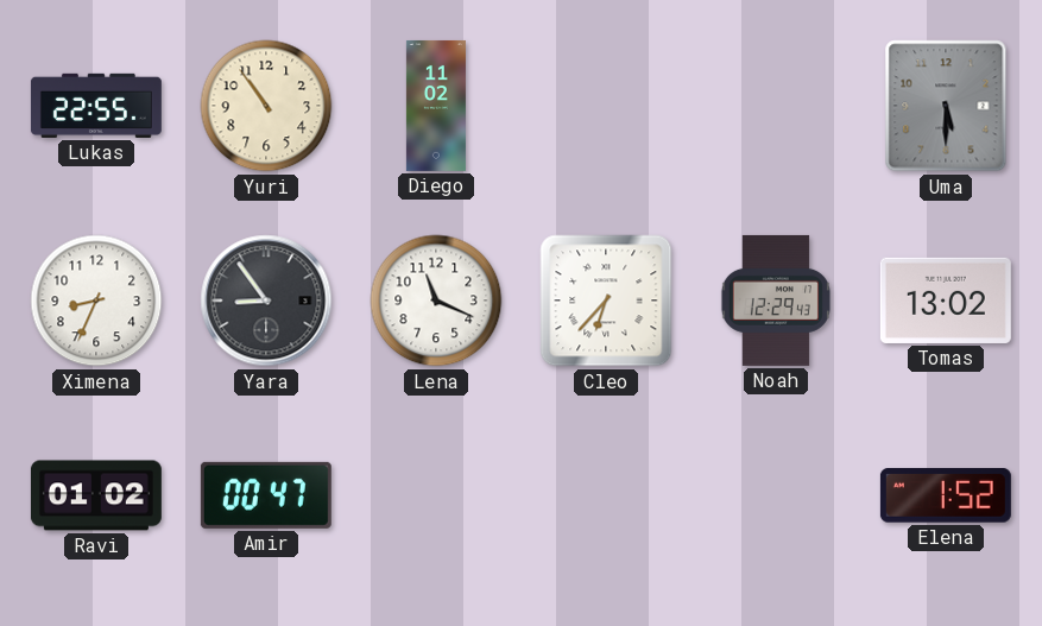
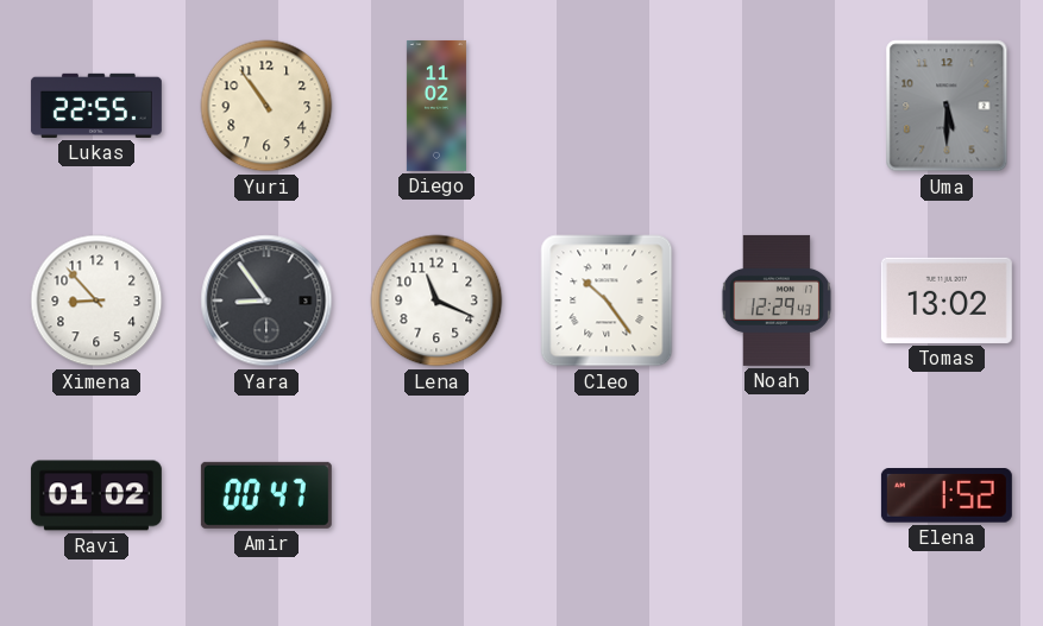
Ximena: 8:34 -> 8:53 (96, 301)
Cleo: 6:37 -> 10:24 (607, 301)
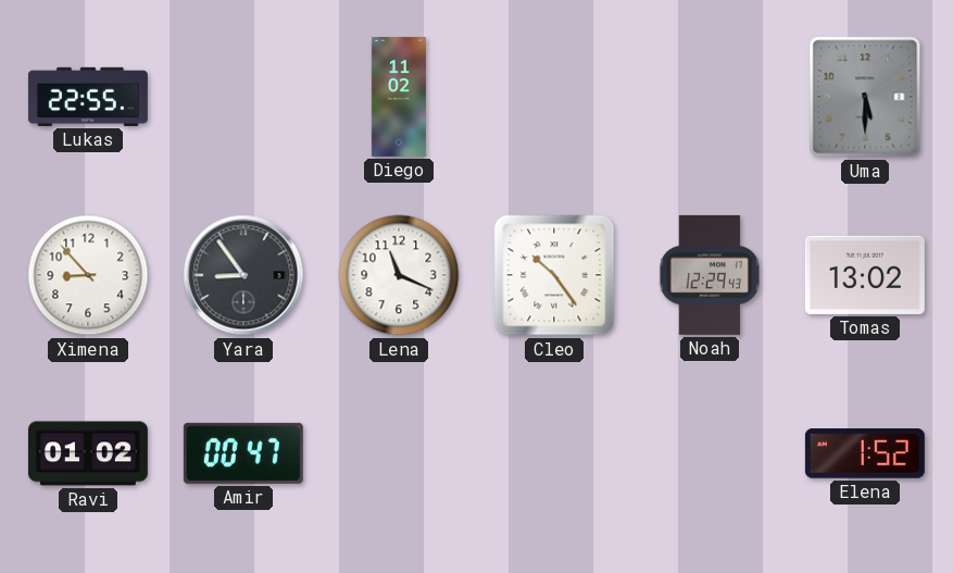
Yuri: 10:54 -> none (266, 106)
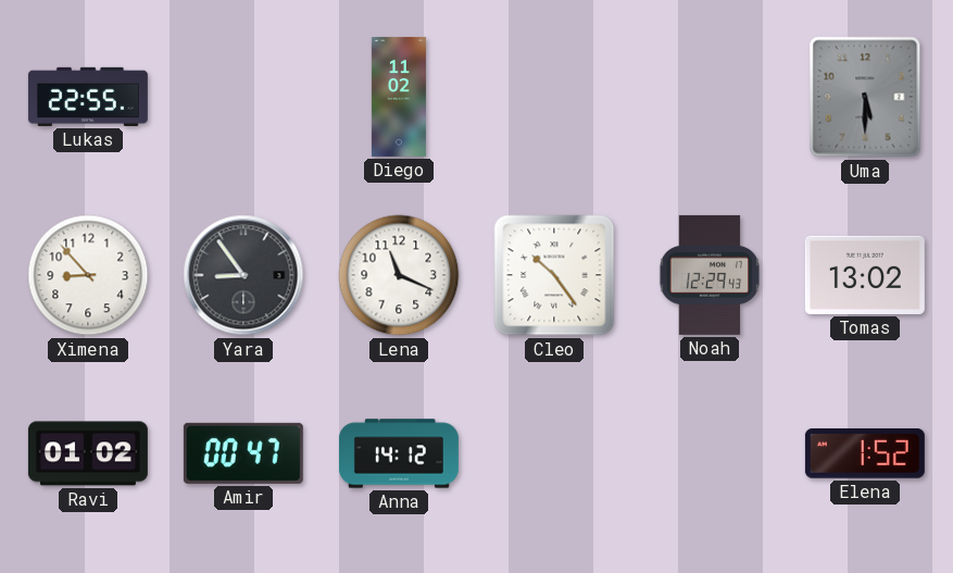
Anna: none -> 14:12 (399, 453)
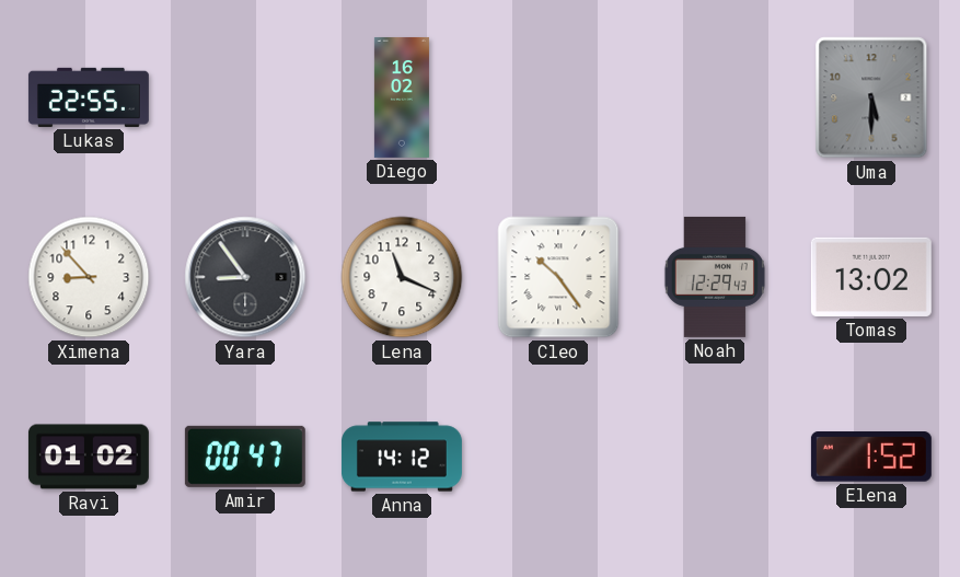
Diego: 11:02 -> 16:02 (402, 97)
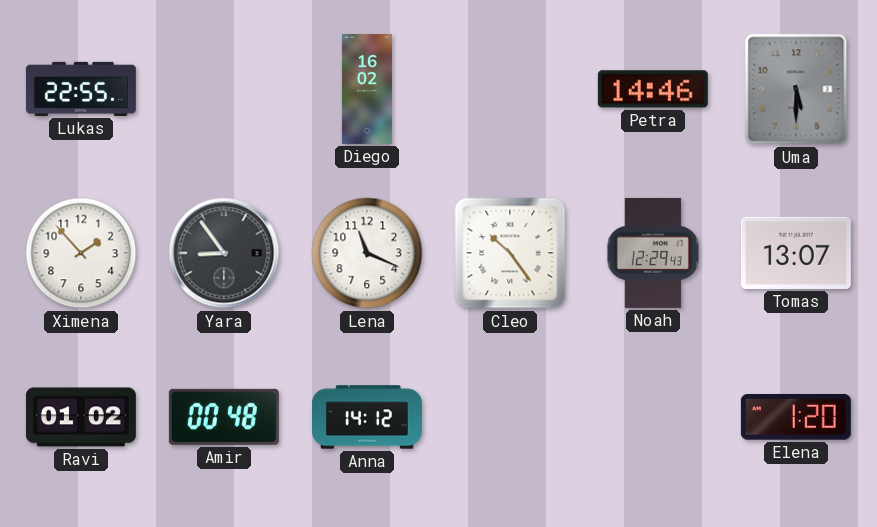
Petra: none -> 14:46 (653, 89)
Ximena: 8:53 -> 1:53 (81, 253)
Tomas: 13:02 -> 13:07 (796, 253)
Amir: 00:47 -> 00:48 (224, 417)
Elena: 1:52 -> 1:20 (796, 418)
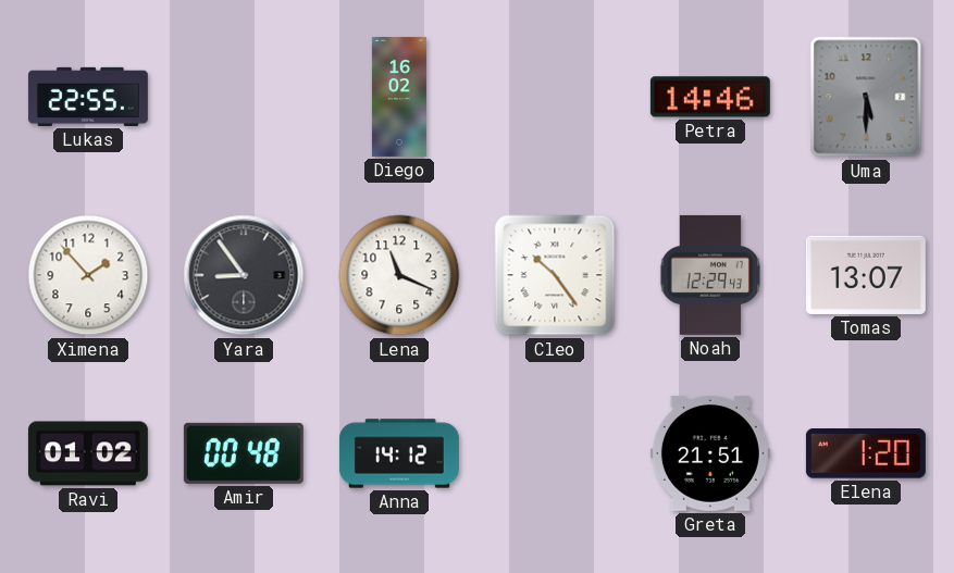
Greta: none -> 21:51 (710, 453)
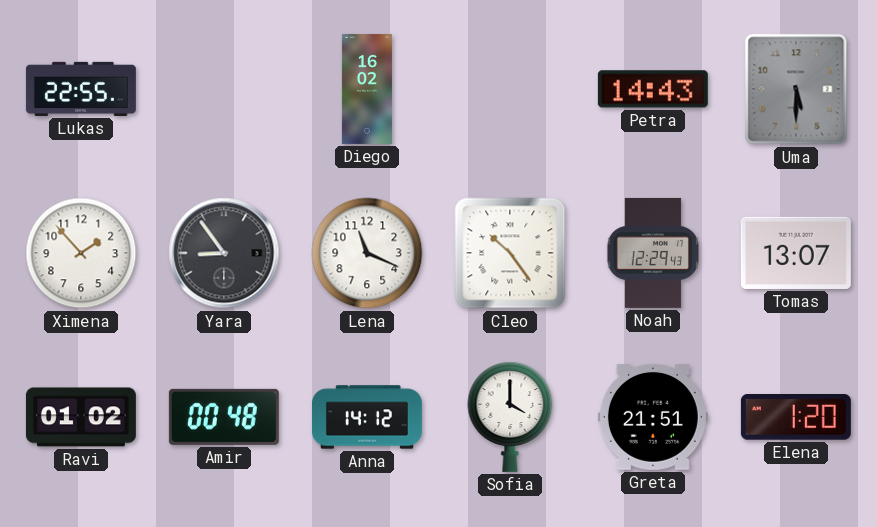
Petra: 14:46 -> 14:43 (653, 89)
Sofia: none -> 4:00 (510, 417)
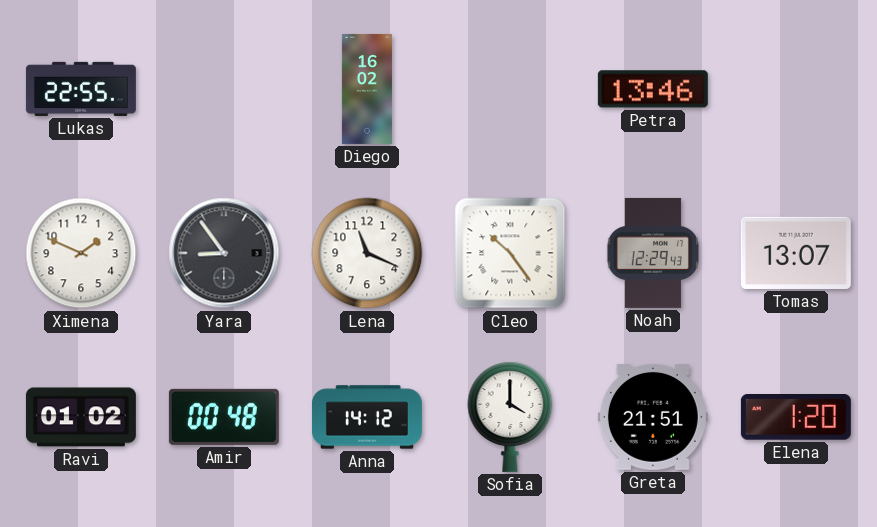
Petra: 14:43 -> 13:46 (653, 89)
Uma: 5:30 -> none (796, 89)
Ximena: 1:53 -> 1:49 (81, 253)
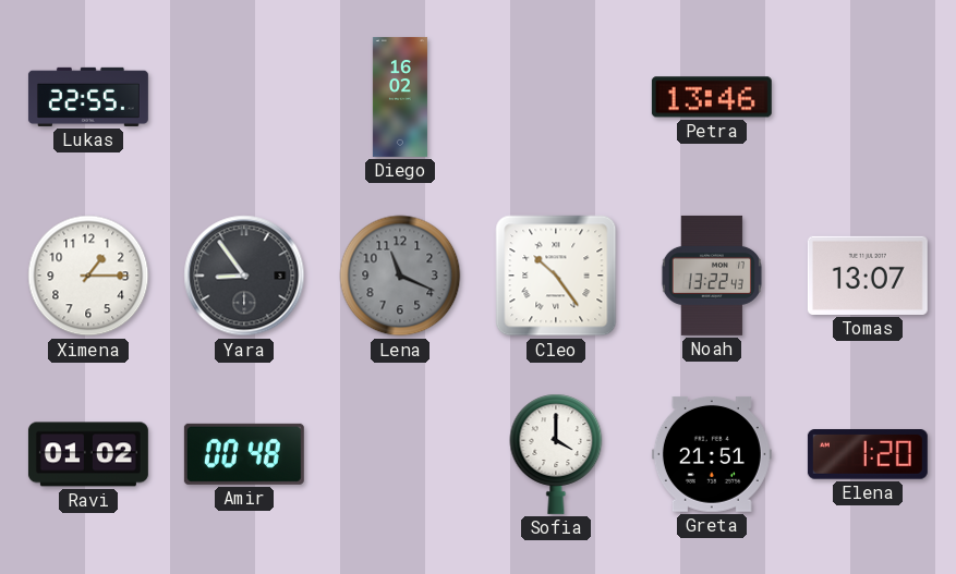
Ximena: 1:49 -> 1:15 (88, 276)
Lena dial: white -> grey (400, 276)
Noah: 12:29 -> 13:22 (712, 276)
Anna: 14:12 -> none (367, 417)
